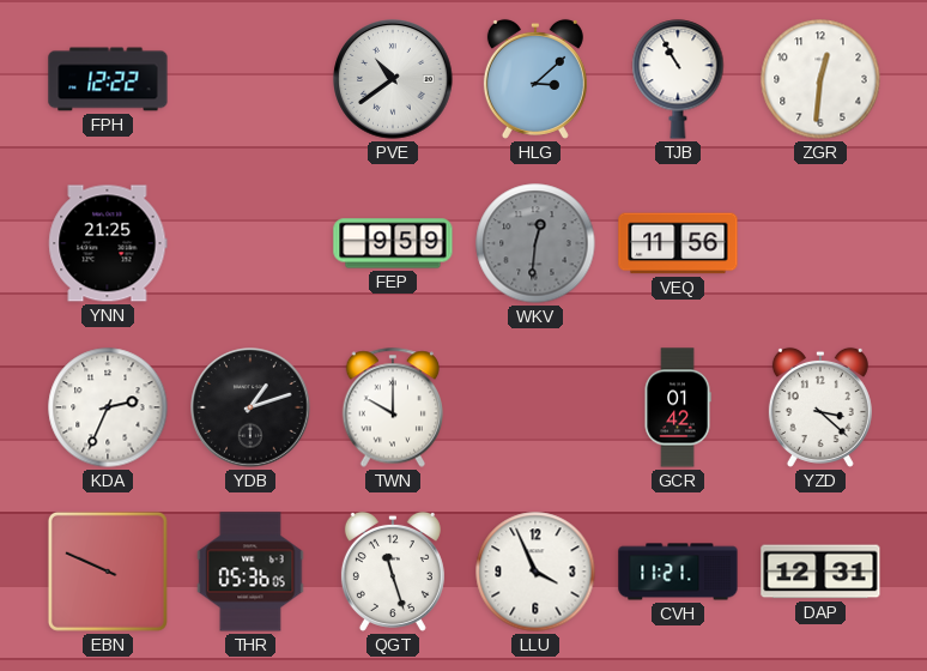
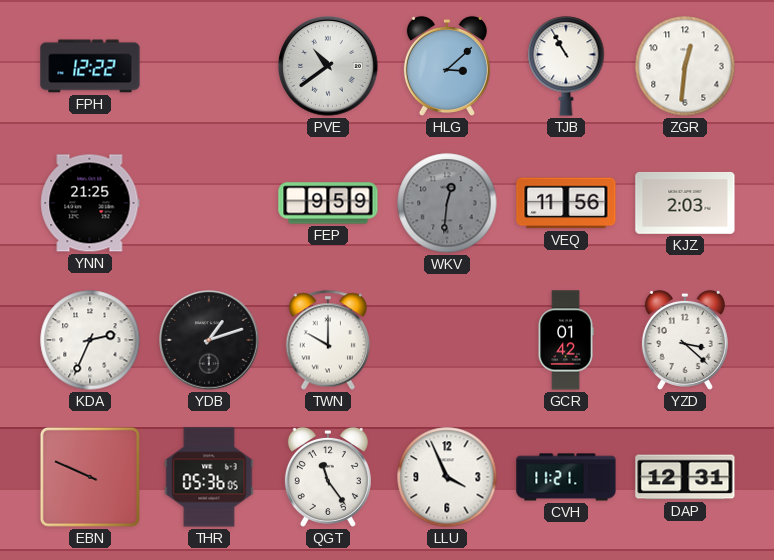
KJZ: none -> 2:03 (685, 203)
QGT: 11:27 -> 11:24 (328, 477)
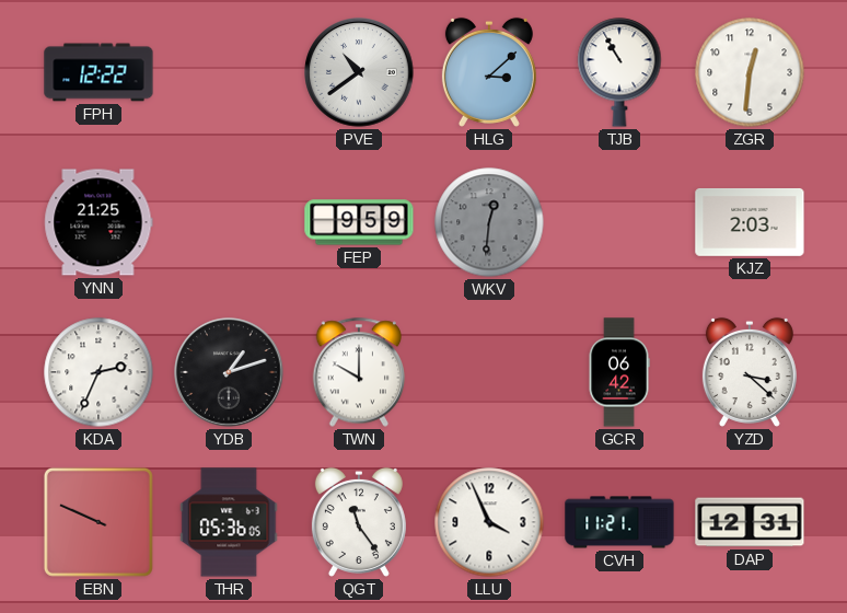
VEQ: 11:56 -> none (566, 203)
GCR: 01:42 -> 06:42 (619, 372)
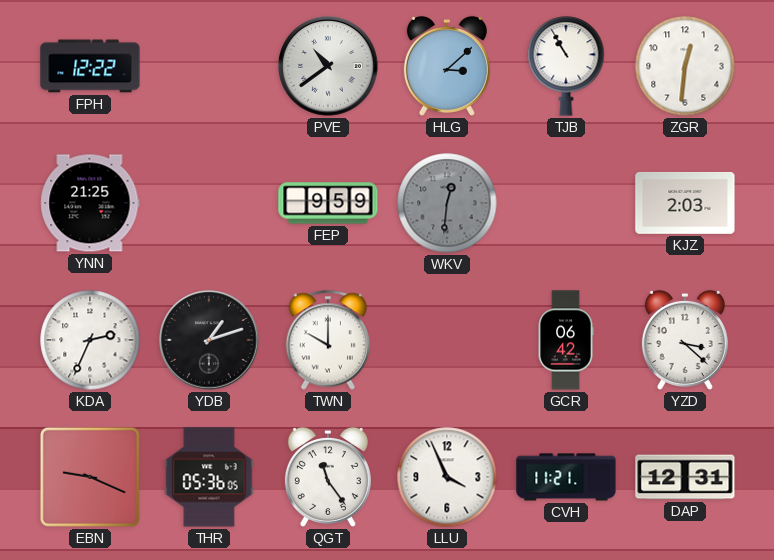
EBN: 9:49 -> 9:19 (90, 477)
